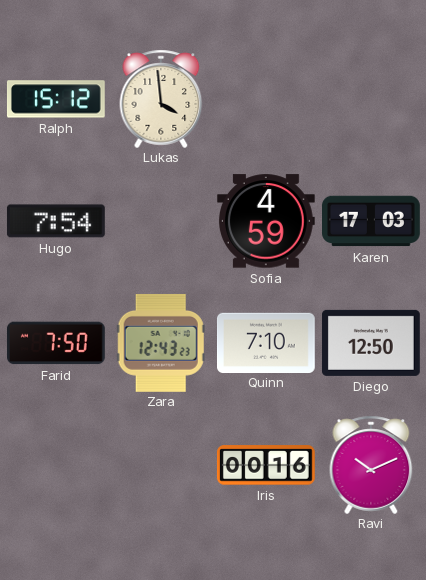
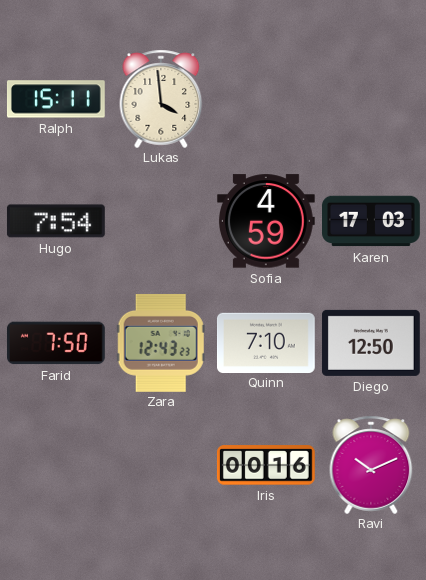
Ralph: 15:12 -> 15:11 (56, 99)
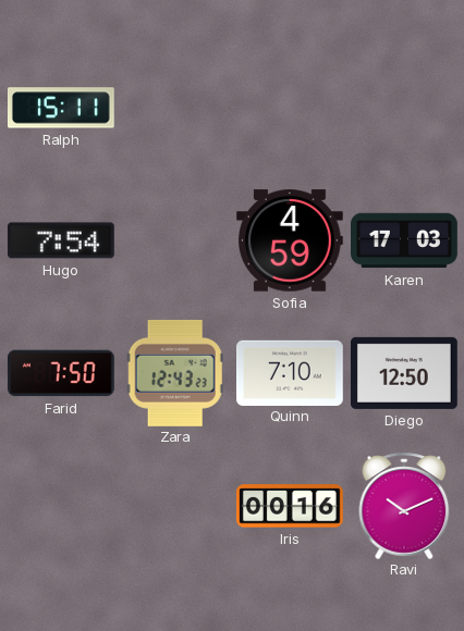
Lukas: 3:59 -> none (161, 99)
